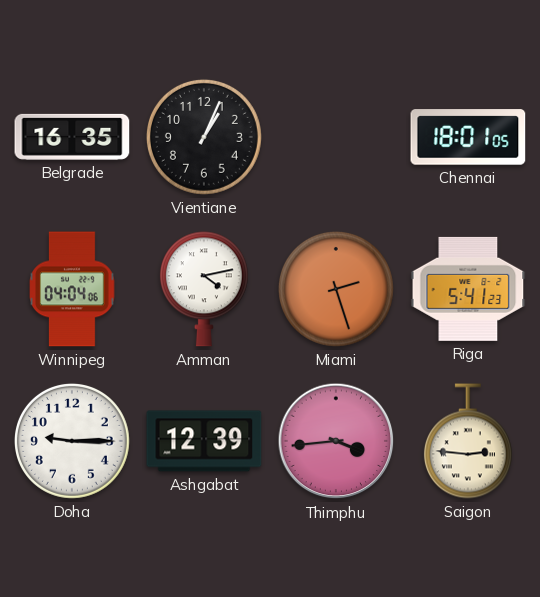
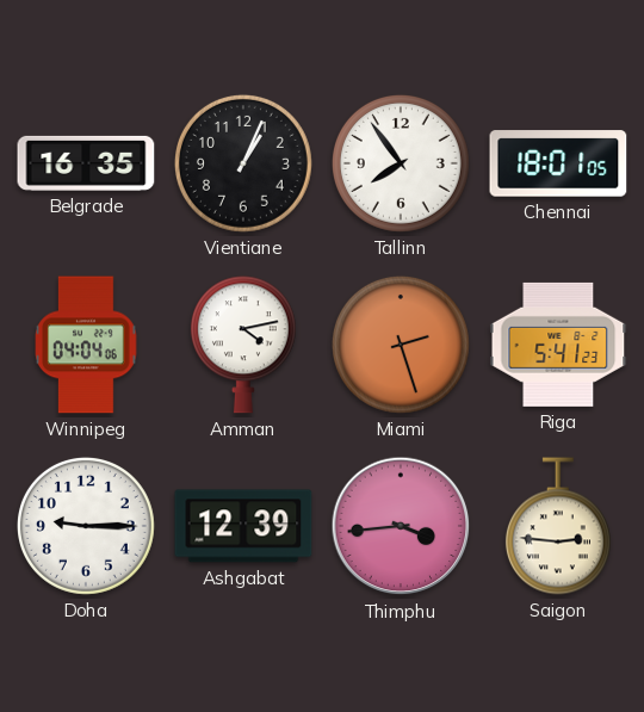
Tallinn: none -> 7:54 (401, 163)
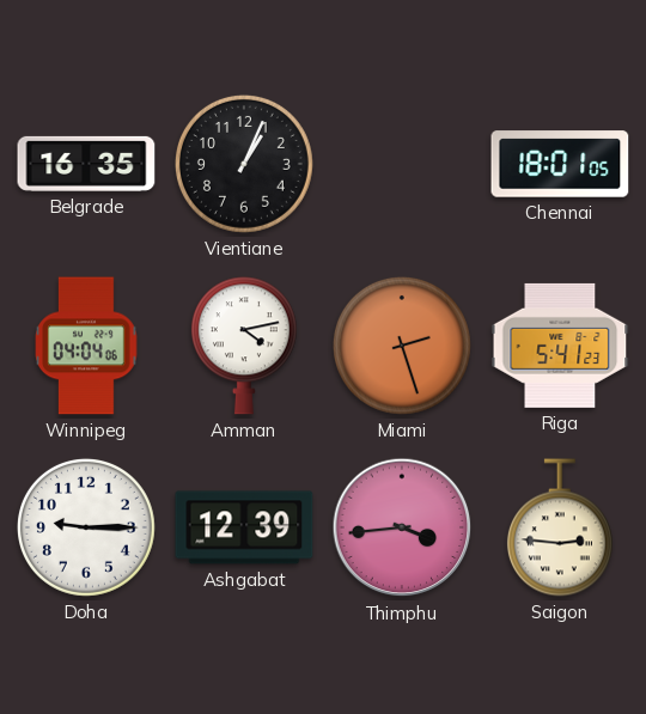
Tallinn: 7:54 -> none (401, 163)
